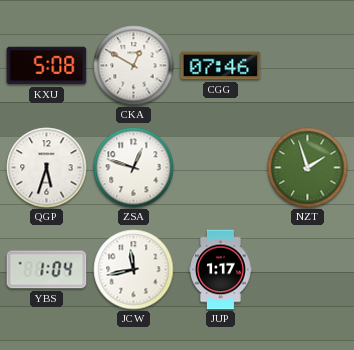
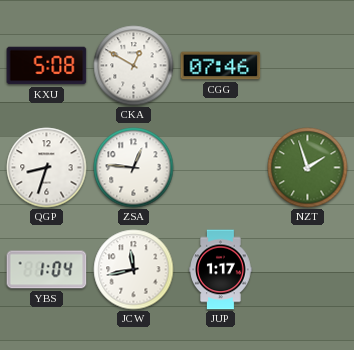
QGP: 5:33 -> 8:33 (47, 168)
ZSA: 12:48 -> 12:46 (134, 168)
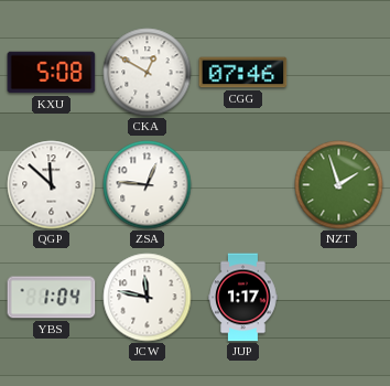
QGP: 8:33 -> 11:52 (52, 185)
JCW: 11:43 -> 11:47 (148, 298)
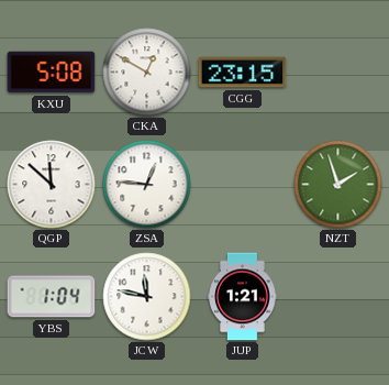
CGG: 07:46 -> 23:15 (243, 73)
JUP: 1:17 -> 1:21 (243, 297)
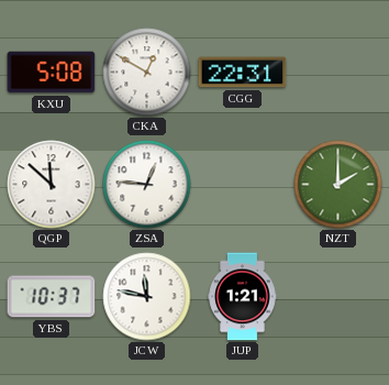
CGG: 23:15 -> 22:31 (243, 73)
NZT: 1:57 -> 2:00 (338, 185)
YBS: 1:04 -> 10:37 (52, 297)
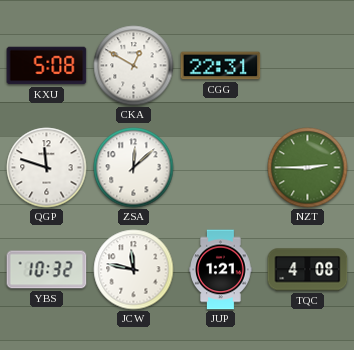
QGP: 11:52 -> 11:48 (47, 168)
ZSA: 12:46 -> 12:08 (134, 168)
NZT: 2:00 -> 2:45 (308, 168)
YBS: 10:37 -> 10:32 (47, 270)
TQC: none -> 4:08 (308, 270)
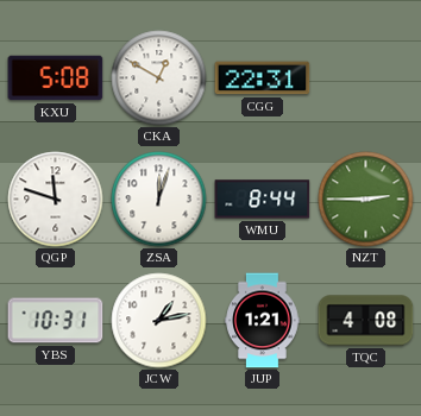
ZSA: 12:08 -> 12:03 (159, 200)
WMU: none -> 8:44 (263, 200)
YBS: 10:32 -> 10:31 (56, 321)
JCW: 11:47 -> 1:13 (159, 321)
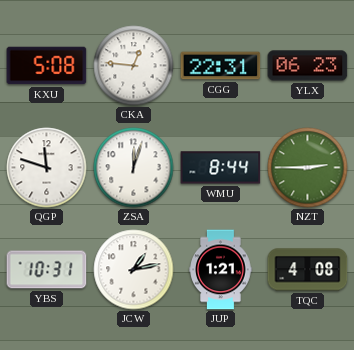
CKA: 12:50 -> 12:46 (134, 66)
YLX: none -> 06:23 (308, 66)
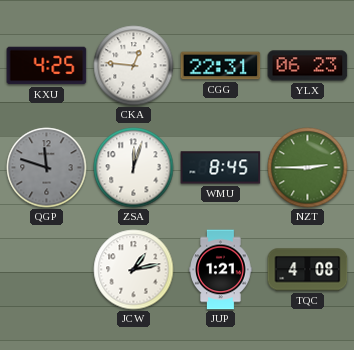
KXU: 5:08 -> 4:25 (47, 66)
QGP dial: white -> grey (47, 168)
WMU: 8:44 -> 8:45 (221, 168)
YBS: 10:31 -> none (47, 270)
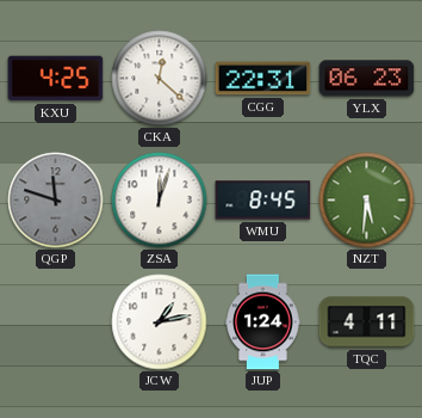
CKA: 12:46 -> 12:22 (160, 79)
NZT: 2:45 -> 5:31 (367, 201)
JUP: 1:21 -> 1:24 (263, 322)
TQC: 4:08 -> 4:11 (367, 322)
